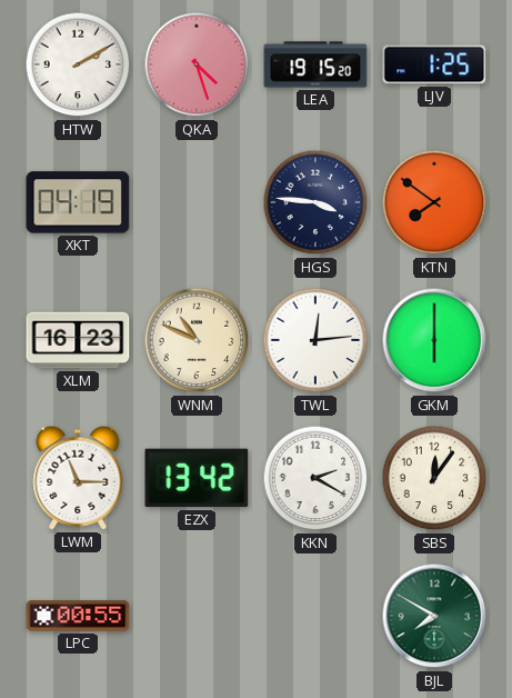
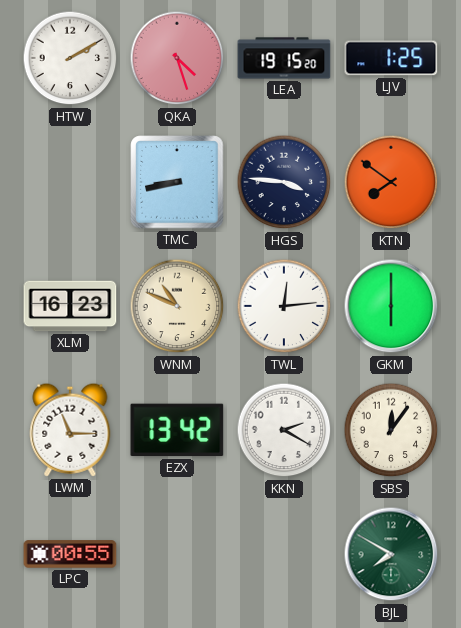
XKT: 04:19 -> none (78, 202)
TMC: none -> 8:43 (177, 182)
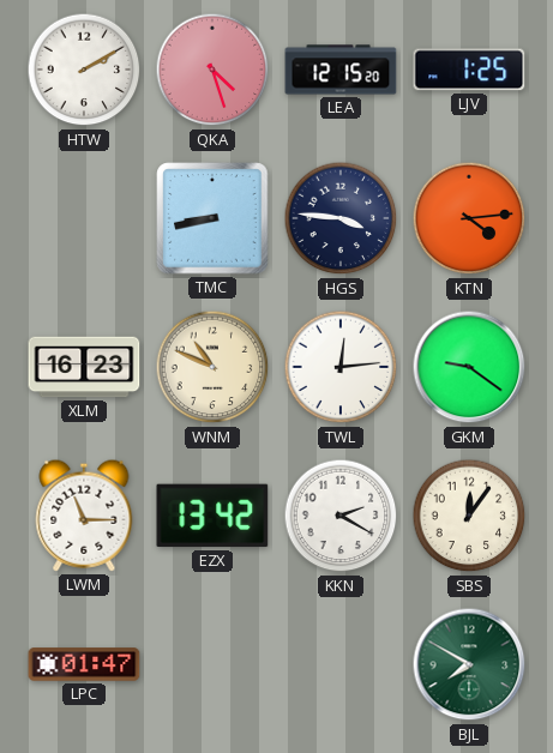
LEA: 19:15 -> 12:15 (341, 70)
KTN: 7:51 -> 4:14 (469, 218)
GKM: 6:00 -> 9:21 (469, 367)
LPC: 00:55 -> 01:47 (84, 664)
